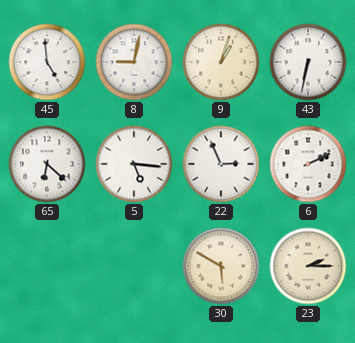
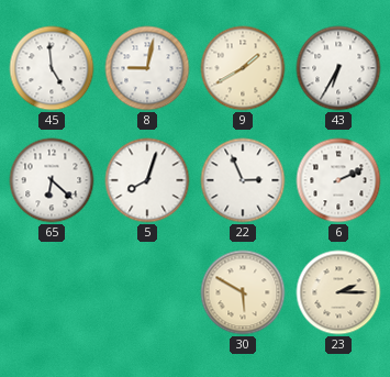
9: 1:03 -> 1:40 (243, 68)
43: 6:32 -> 6:35 (338, 68)
5: 5:16 -> 8:03 (147, 180)
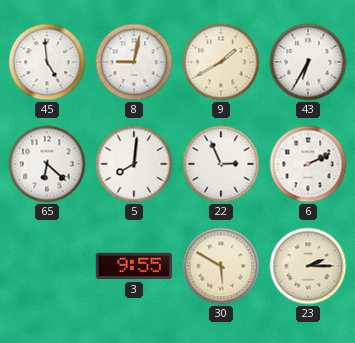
5: 8:03 -> 8:01 (134, 164)
3: none -> 9:55 (133, 266)
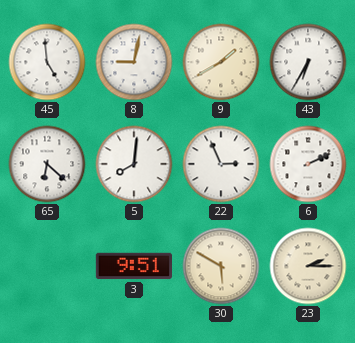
3: 9:55 -> 9:51 (133, 266)
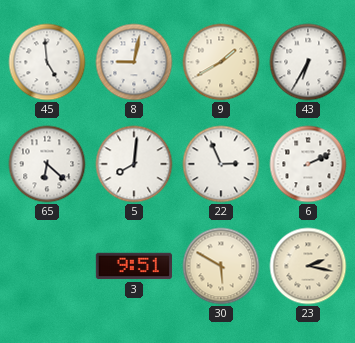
23: 2:15 -> 2:17 (308, 266)
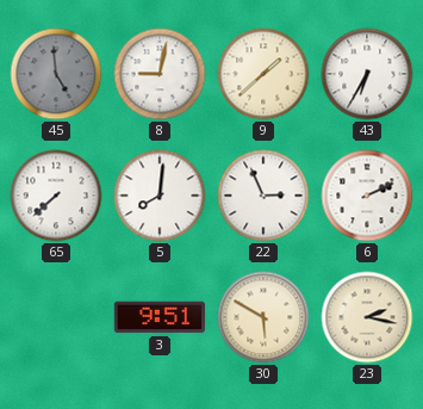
45 dial: white -> grey (56, 74)
9: 1:40 -> 1:38 (263, 74)
65: 6:22 -> 7:38 (56, 196)
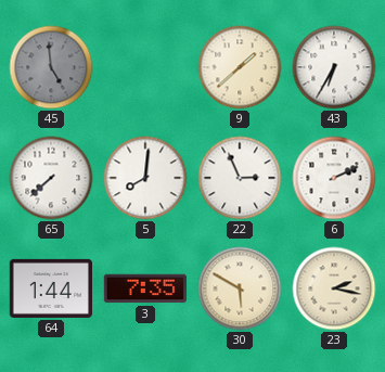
8: 9:02 -> none (160, 74)
64: none -> 1:44 (50, 288)
3: 9:51 -> 7:35 (144, 288)
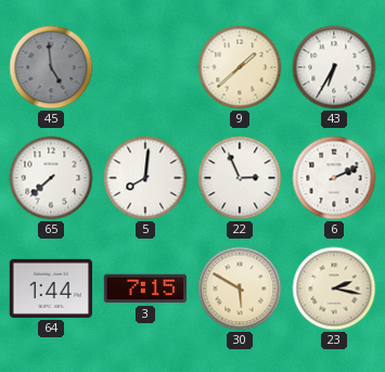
3: 7:35 -> 7:15 (144, 288)
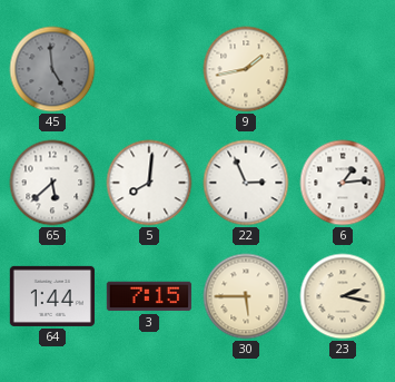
9: 1:38 -> 1:43 (246, 69)
43: 6:35 -> none (334, 67)
65: 7:38 -> 5:38 (52, 183)
6: 2:11 -> 1:14 (343, 183)
30: 5:50 -> 5:45 (246, 296)
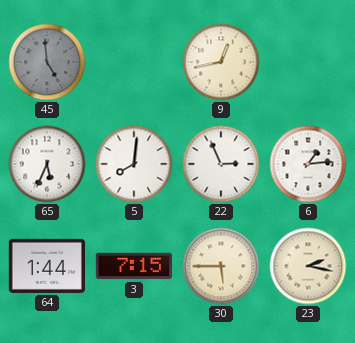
9: 1:43 -> 12:43 (221, 62)
65: 5:38 -> 5:34 (47, 164)
